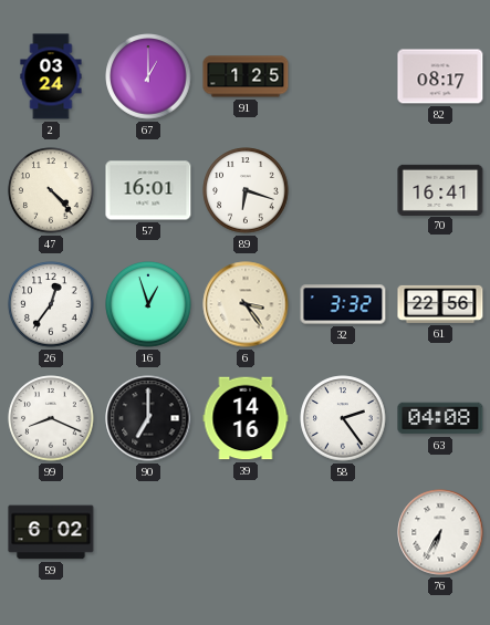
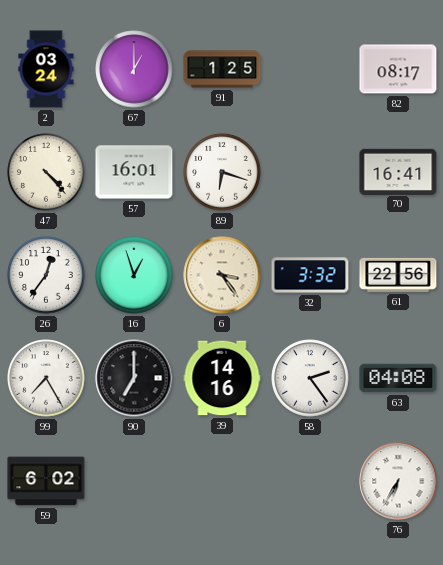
99: 8:19 -> 7:25 (46, 378)
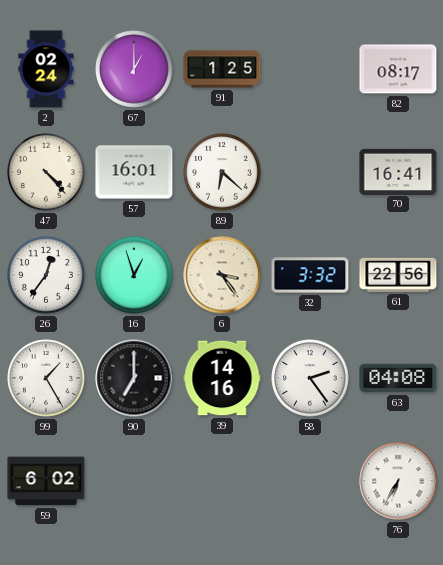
2: 03:24 -> 02:24 (46, 69)
89: 6:18 -> 6:22 (222, 172)
99: 7:25 -> 1:25 (46, 378)
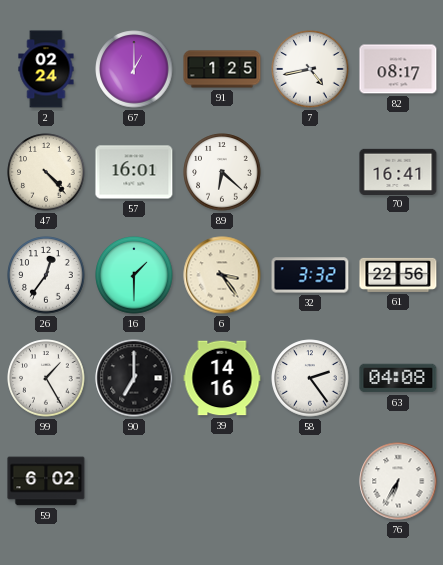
7: none -> 4:43 (310, 69)
16: 12:57 -> 1:30 (134, 275)
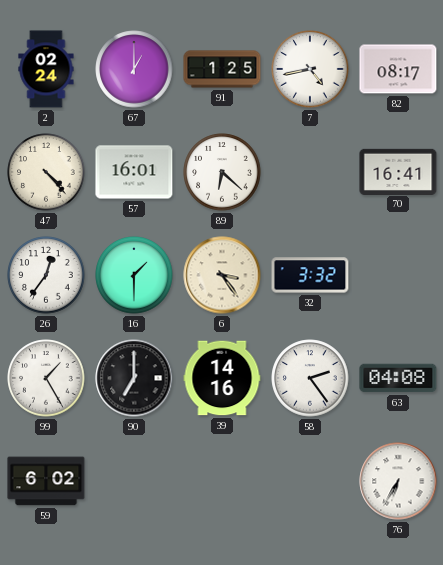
61: 22:56 -> none (398, 275)
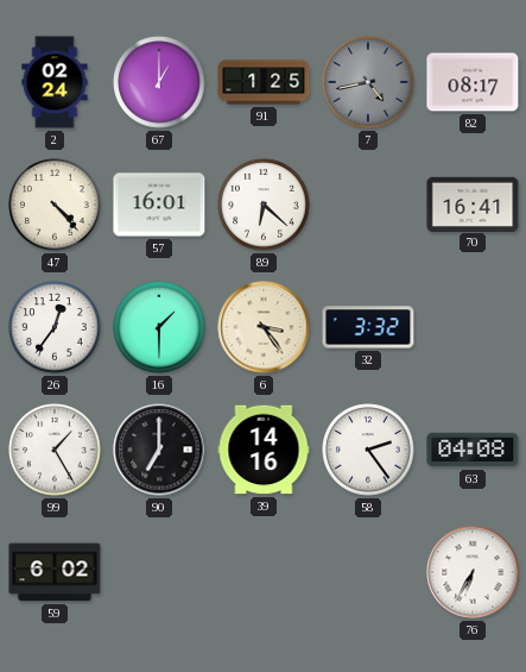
7 dial: white -> grey (368, 82)
